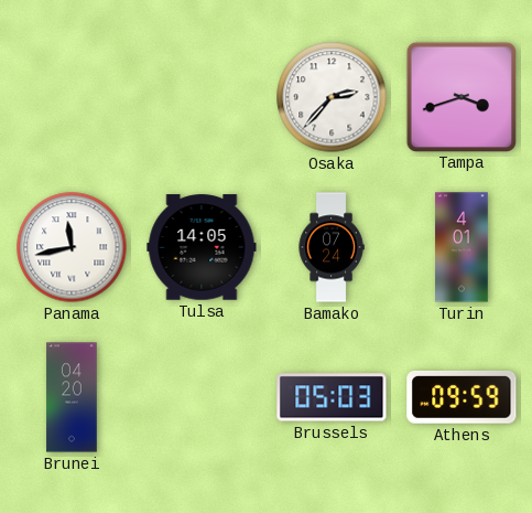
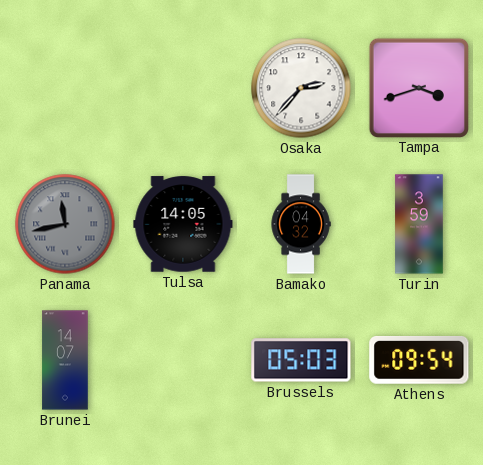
Panama dial: white -> grey (65, 224)
Bamako: 07:24 -> 04:32 (301, 224)
Turin: 4:01 -> 3:59 (419, 224)
Brunei: 04:20 -> 14:07 (65, 360)
Athens: 09:59 -> 09:54 (419, 360)
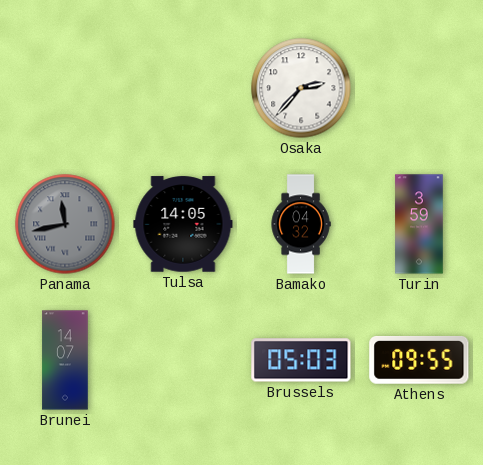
Tampa: 3:42 -> none (418, 87)
Athens: 09:54 -> 09:55 (419, 360)
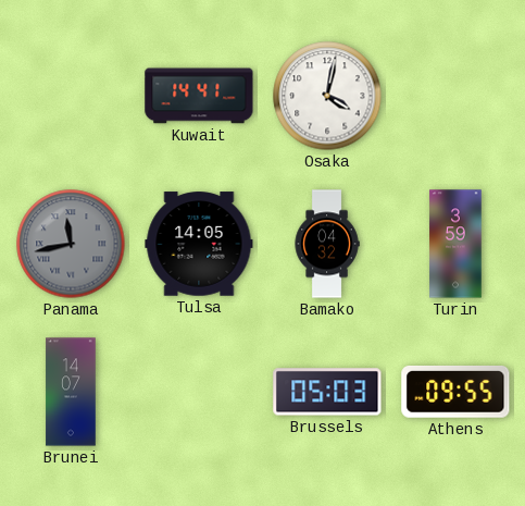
Kuwait: none -> 14:41 (199, 96)
Osaka: 2:37 -> 4:02 (327, 96)
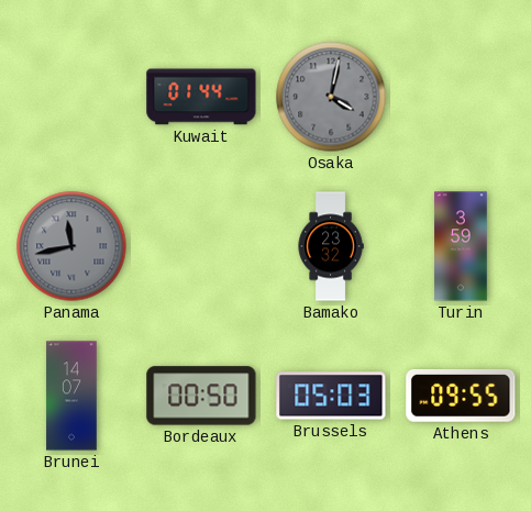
Kuwait: 14:41 -> 01:44 (201, 97)
Osaka dial: white -> grey (331, 97)
Tulsa: 14:05 -> none (199, 244)
Bamako: 04:32 -> 23:32 (331, 246)
Bordeaux: none -> 00:50 (201, 396)
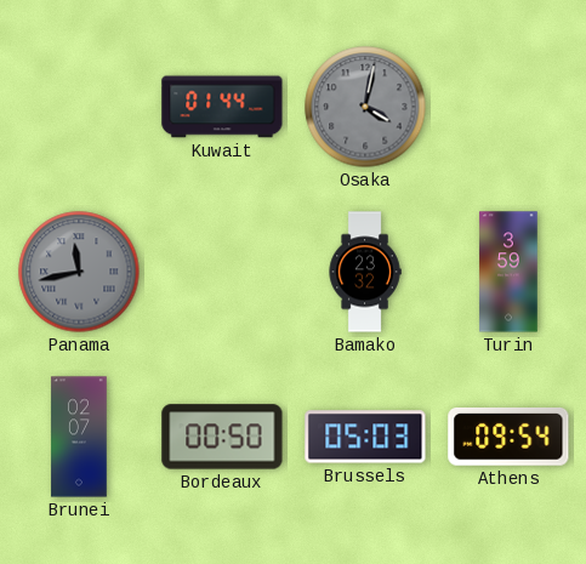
Brunei: 14:07 -> 02:07 (79, 437)
Athens: 09:55 -> 09:54 (508, 437)
